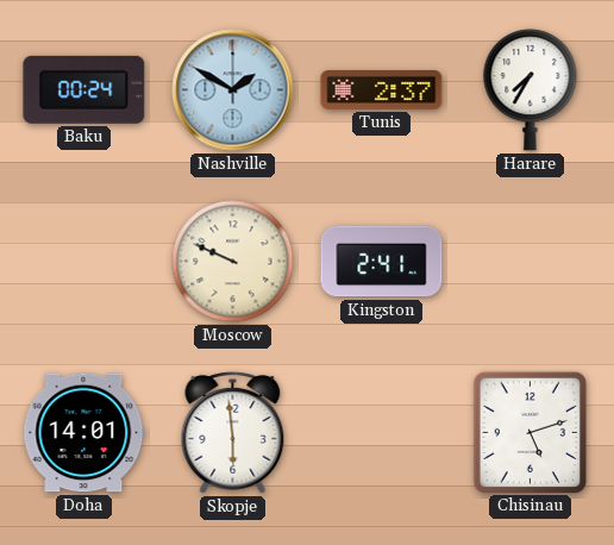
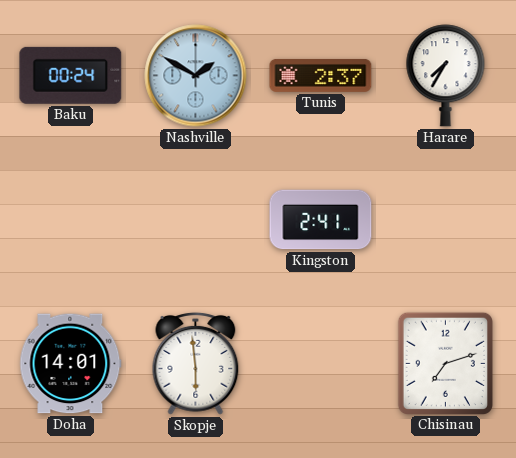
Moscow: 9:49 -> none (233, 262)
Chisinau: 5:12 -> 7:12 (445, 363)
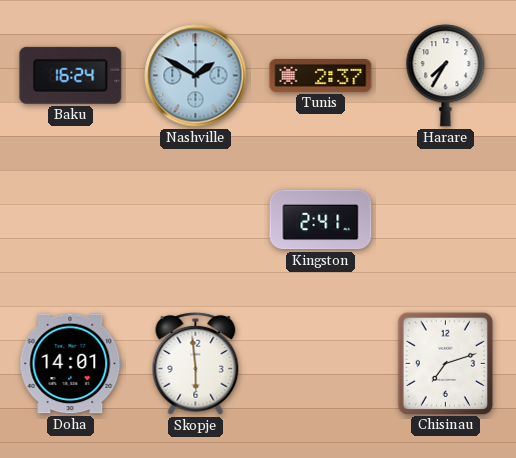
Baku: 00:24 -> 16:24 (71, 75)
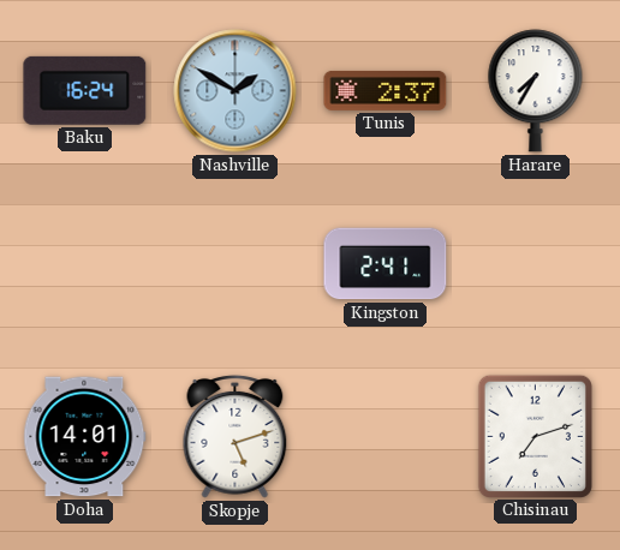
Skopje: 5:59 -> 5:12 (236, 437)
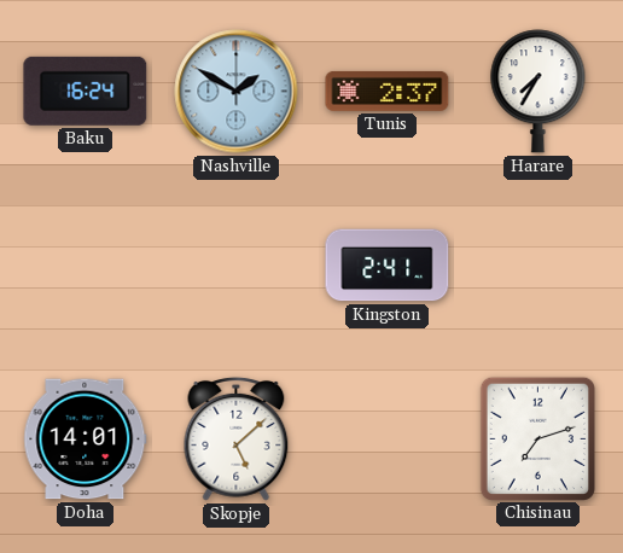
Skopje: 5:12 -> 5:08 (237, 440)
